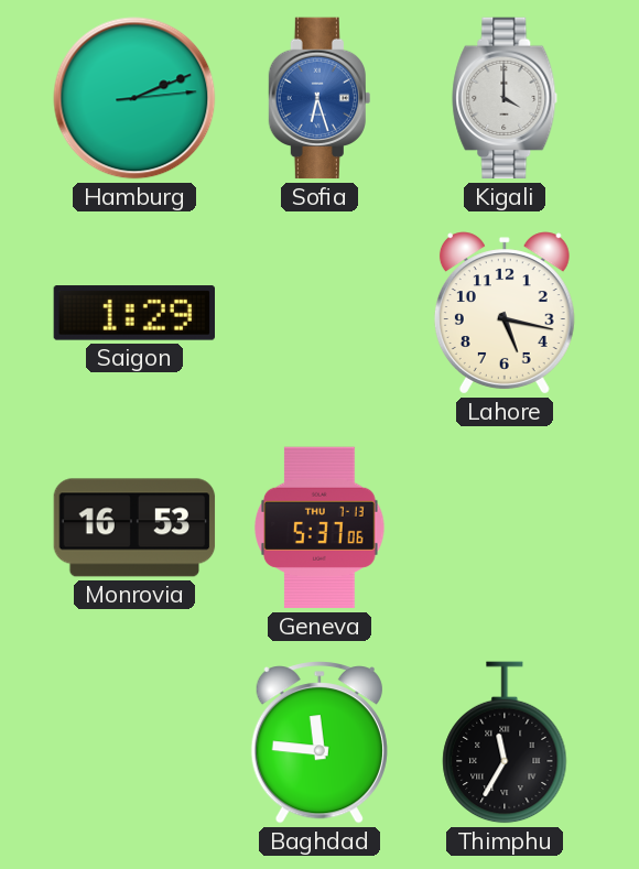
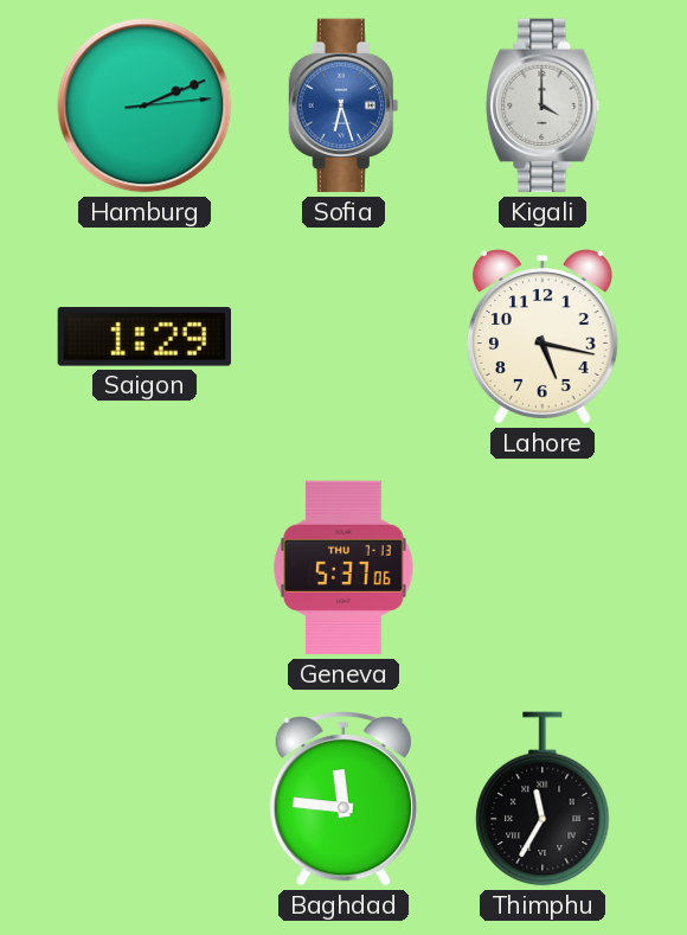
Monrovia: 16:53 -> none (134, 528)
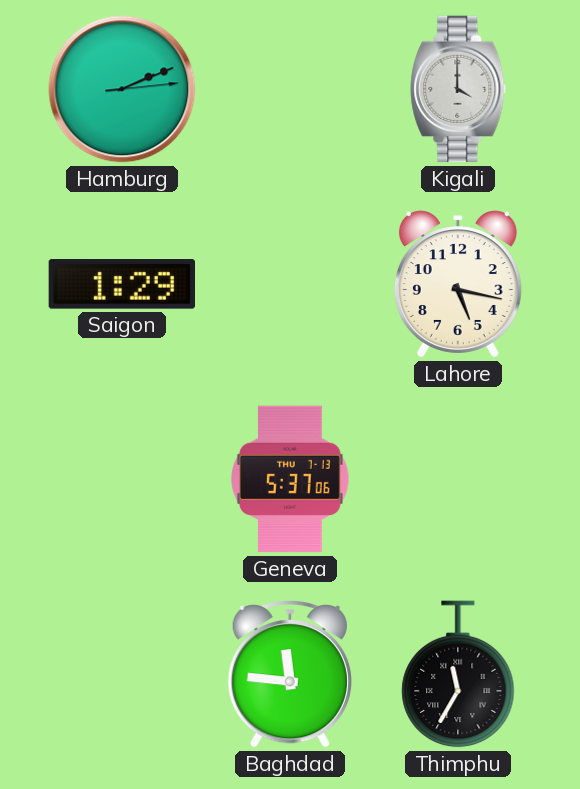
Sofia: 6:27 -> none (343, 105)
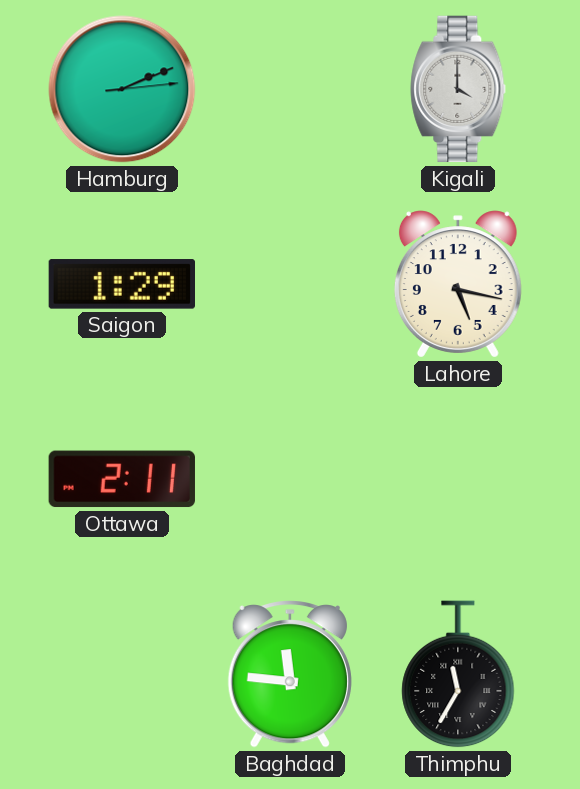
Ottawa: none -> 2:11 (122, 479)
Geneva: 5:37 -> none (291, 479)
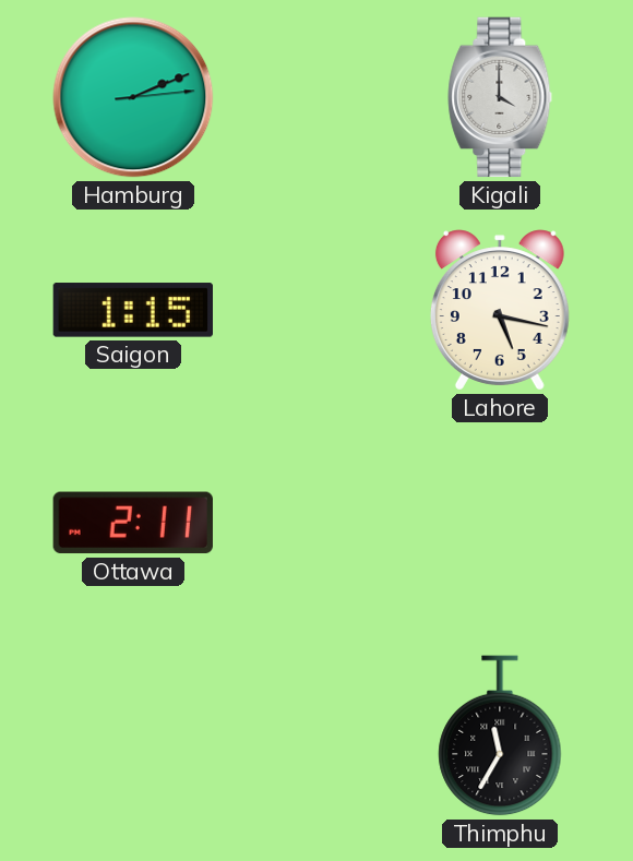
Saigon: 1:29 -> 1:15 (132, 310)
Baghdad: 11:46 -> none (290, 674)
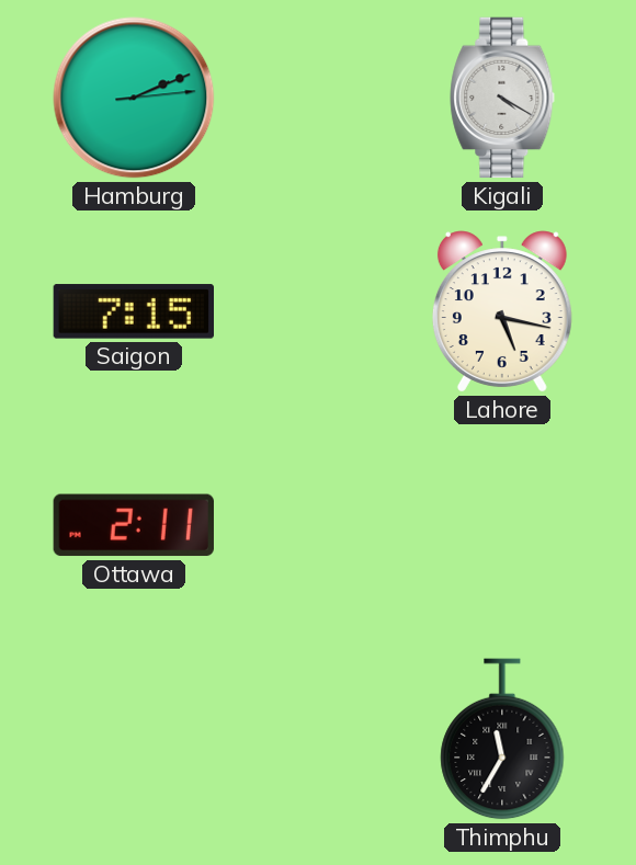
Kigali: 4:00 -> 4:20 (502, 98)
Saigon: 1:15 -> 7:15 (133, 311)
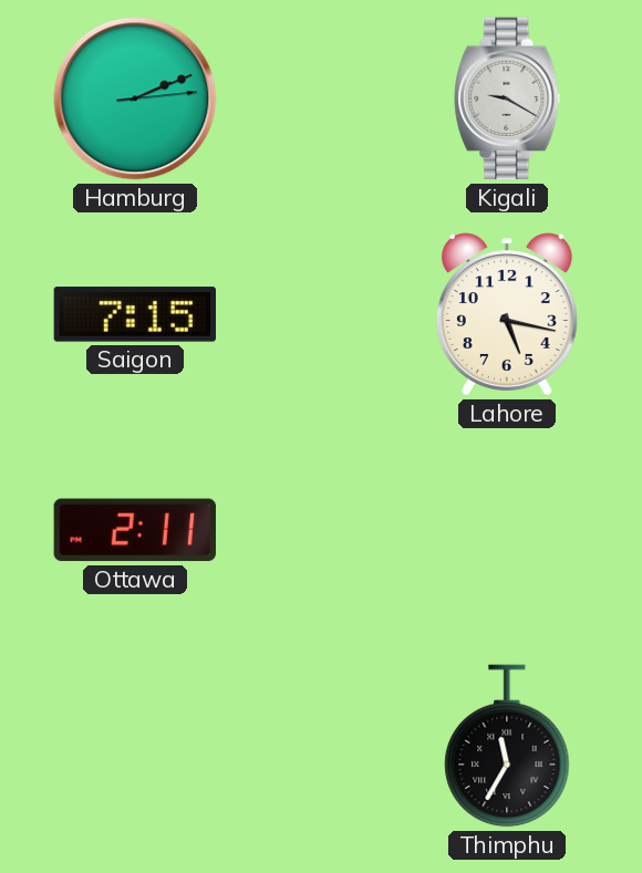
Kigali: 4:20 -> 9:20 (507, 98)
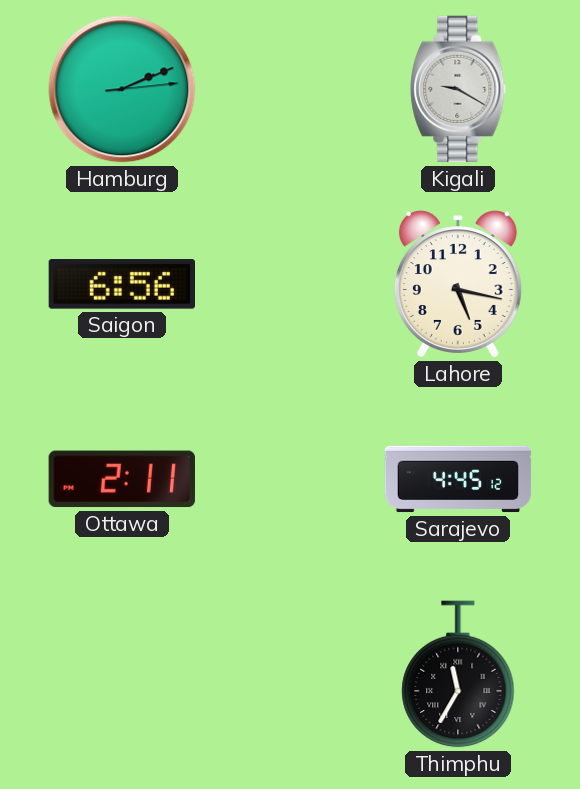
Saigon: 7:15 -> 6:56 (121, 284)
Sarajevo: none -> 4:45 (458, 479)
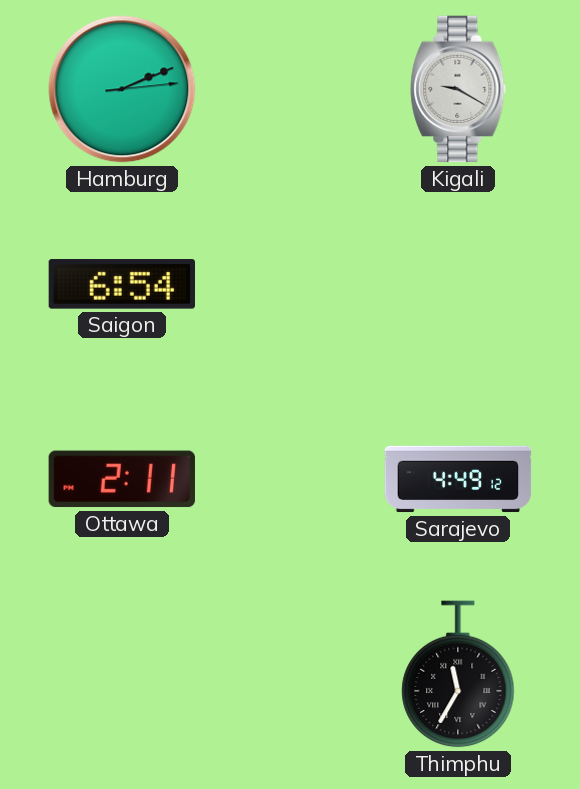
Saigon: 6:56 -> 6:54 (121, 284)
Lahore: 5:17 -> none (458, 284)
Sarajevo: 4:45 -> 4:49 (458, 479)
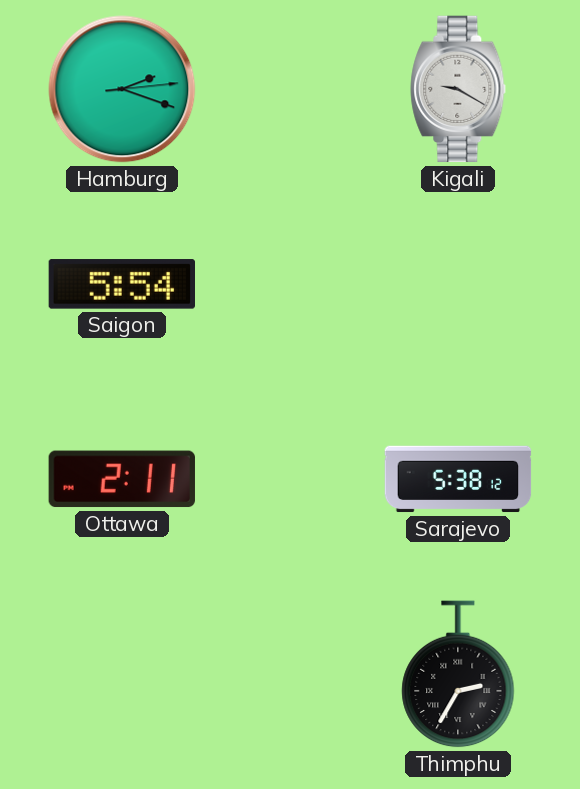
Hamburg: 2:11 -> 2:18 (122, 89)
Saigon: 6:54 -> 5:54 (121, 284)
Sarajevo: 4:49 -> 5:38 (458, 479)
Thimphu: 11:35 -> 2:35 (458, 674)
